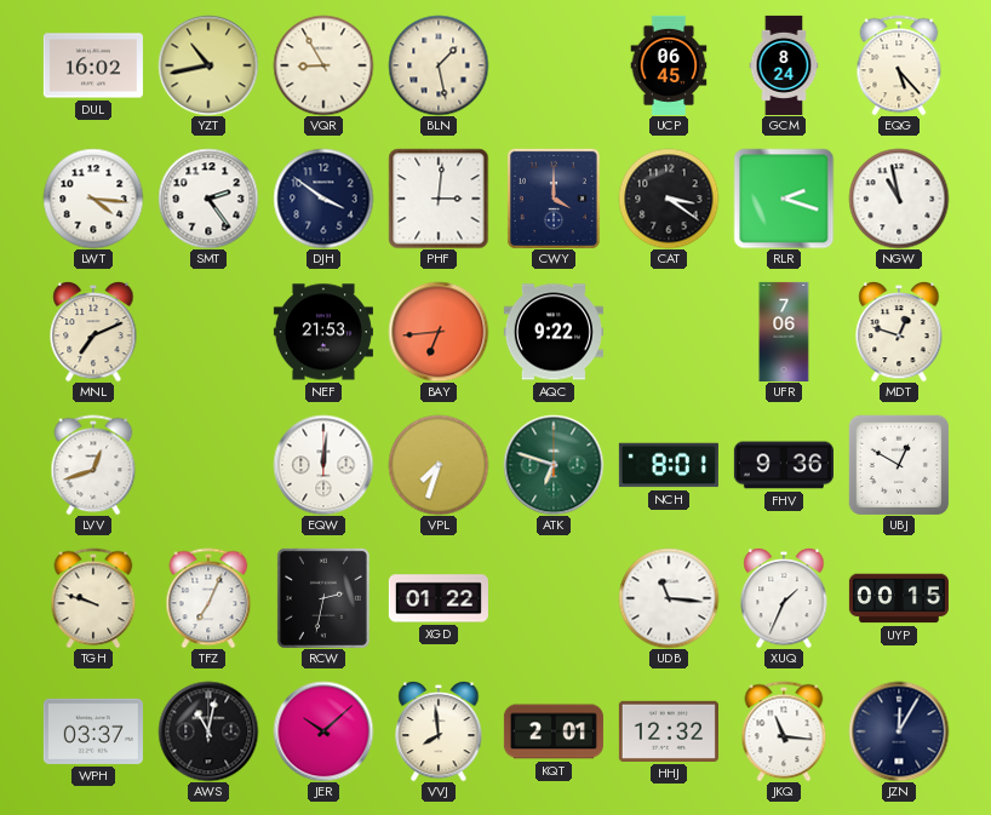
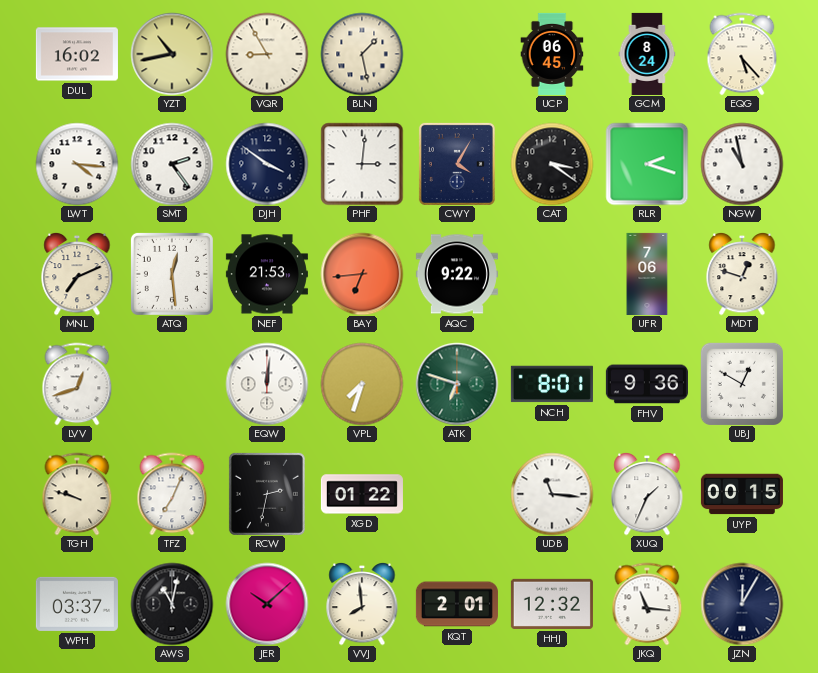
CWY: 4:00 -> 4:05 (457, 164)
ATQ: none -> 12:29 (172, 274)
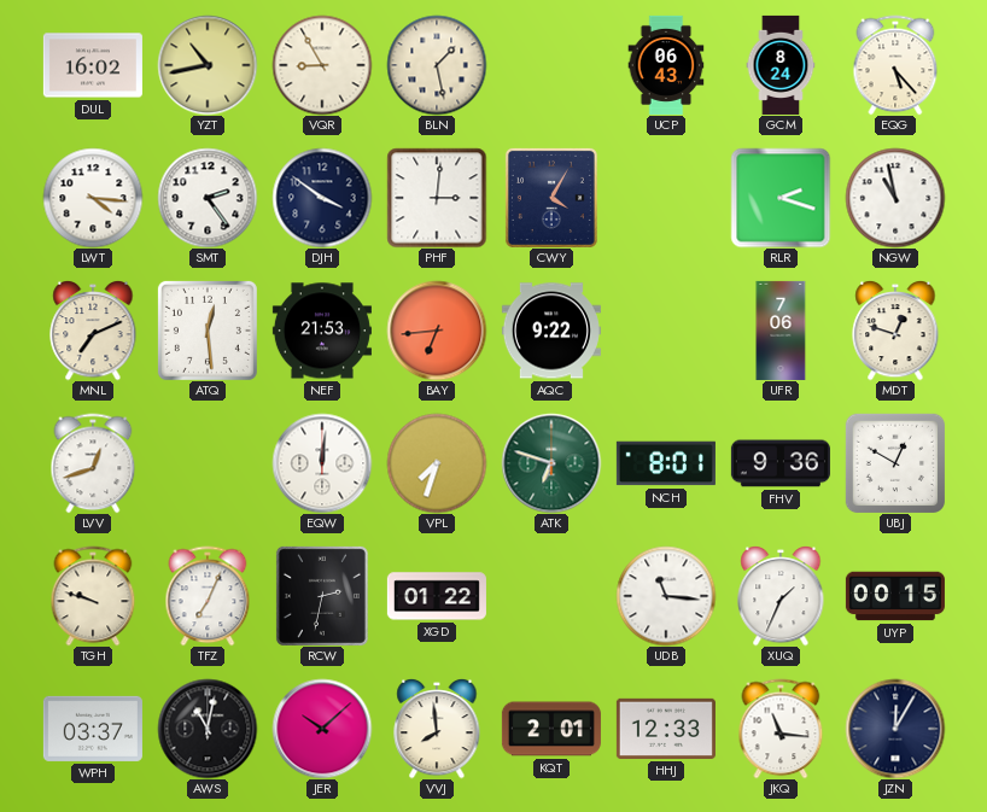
UCP: 06:45 -> 06:43 (666, 65)
CAT: 3:21 -> none (552, 164)
HHJ: 12:32 -> 12:33 (666, 729)
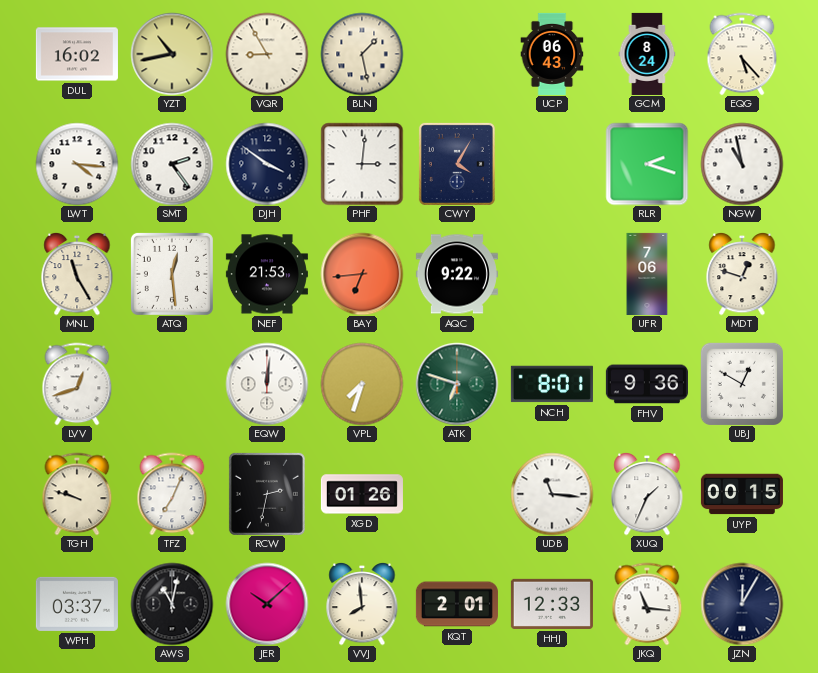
MNL: 7:11 -> 11:25 (77, 274)
XGD: 01:22 -> 01:26 (362, 494)
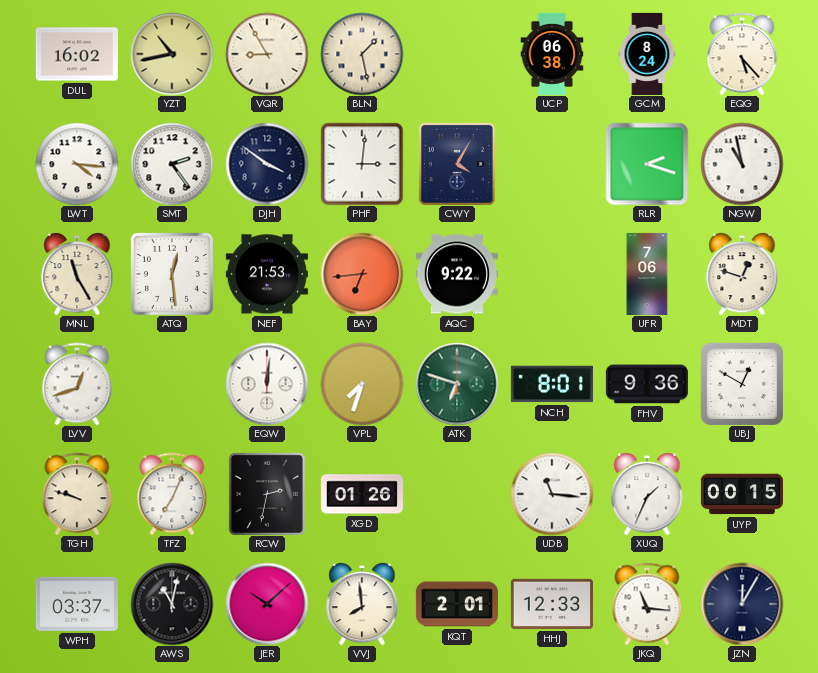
UCP: 06:43 -> 06:38 (552, 54)
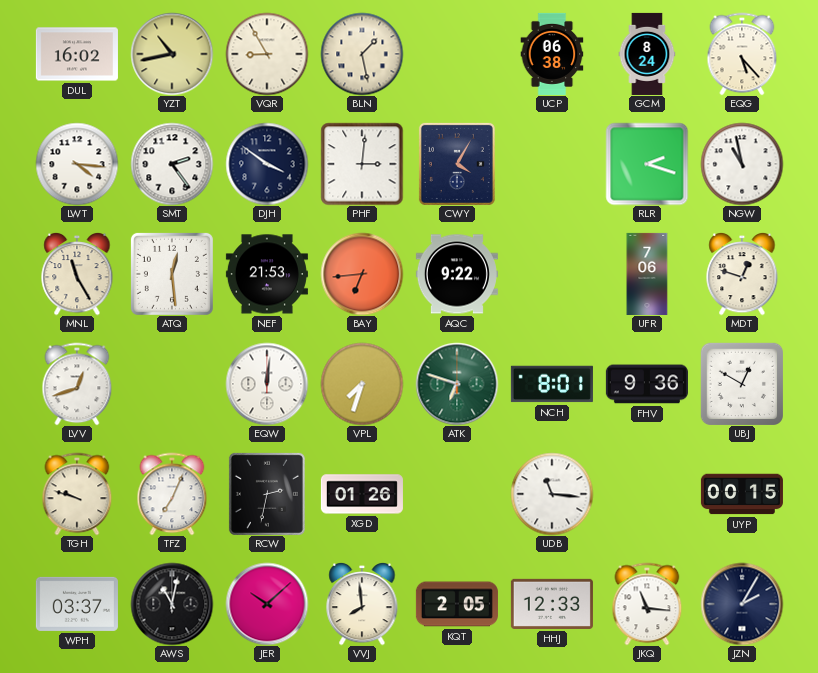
XUQ: 1:34 -> none (647, 494)
KQT: 2:01 -> 2:05 (457, 604)
JZN: 12:05 -> 2:05 (742, 604)
